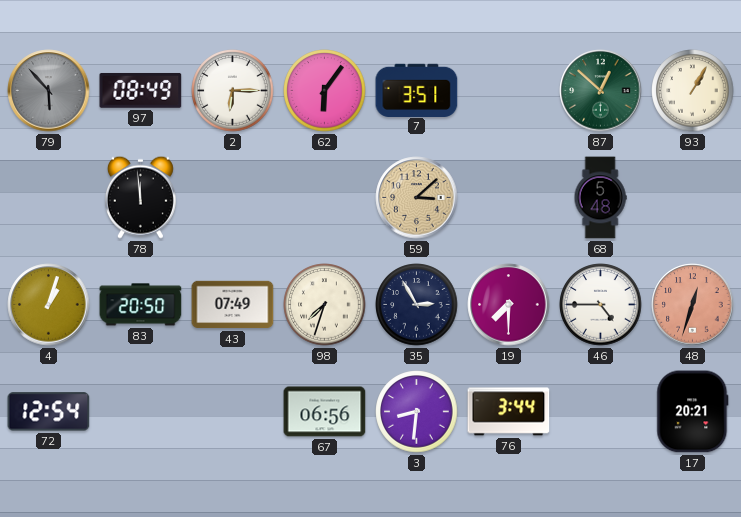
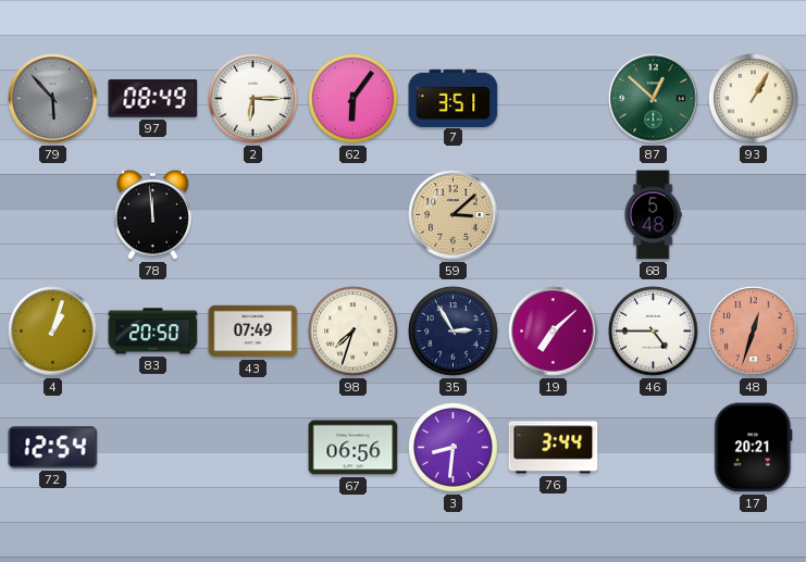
19: 7:30 -> 7:08 (554, 332)
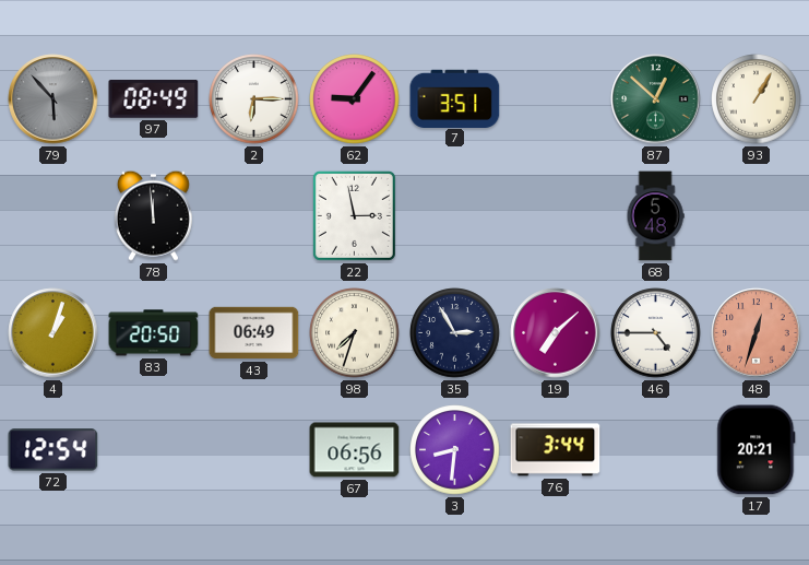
62: 6:06 -> 9:06 (355, 99)
22: none -> 2:58 (354, 215)
59: 3:08 -> none (454, 215)
43: 07:49 -> 06:49 (254, 333)
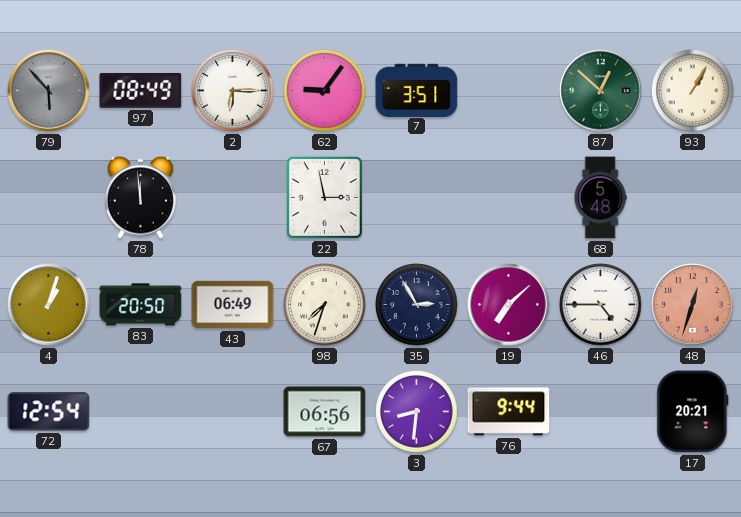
76: 3:44 -> 9:44 (509, 412)
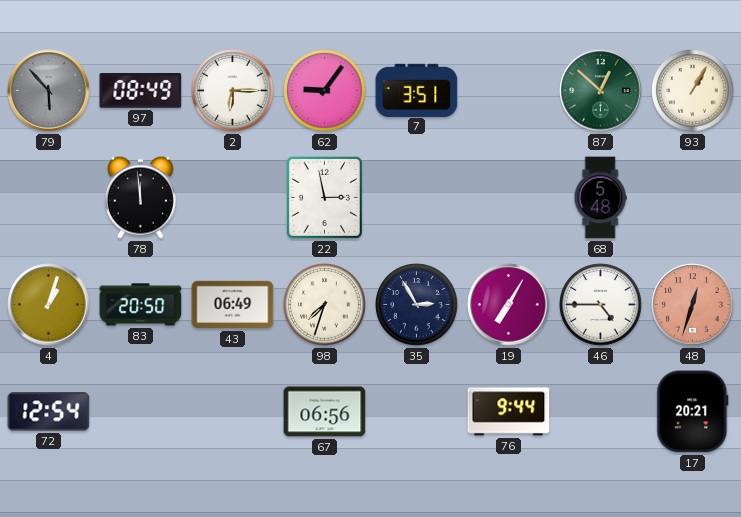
19: 7:08 -> 7:05 (509, 305)
3: 8:31 -> none (417, 412)
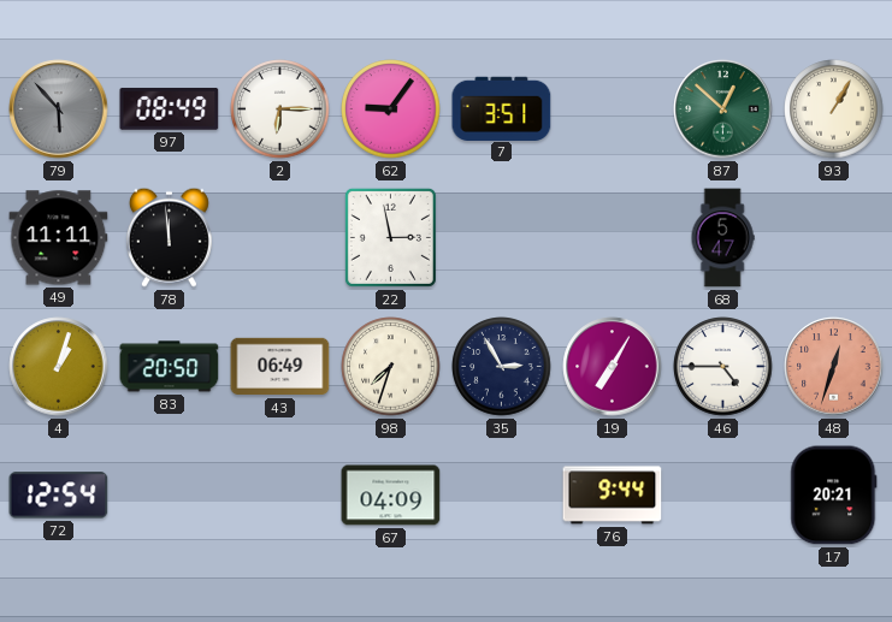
49: none -> 11:11 (59, 238)
68: 5:48 -> 5:47 (722, 238)
67: 06:56 -> 04:09 (391, 496)
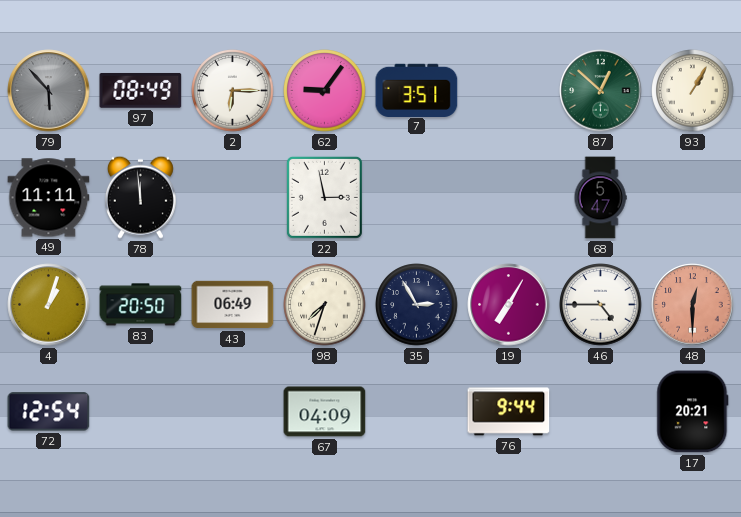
48: 12:33 -> 12:30 (693, 305)
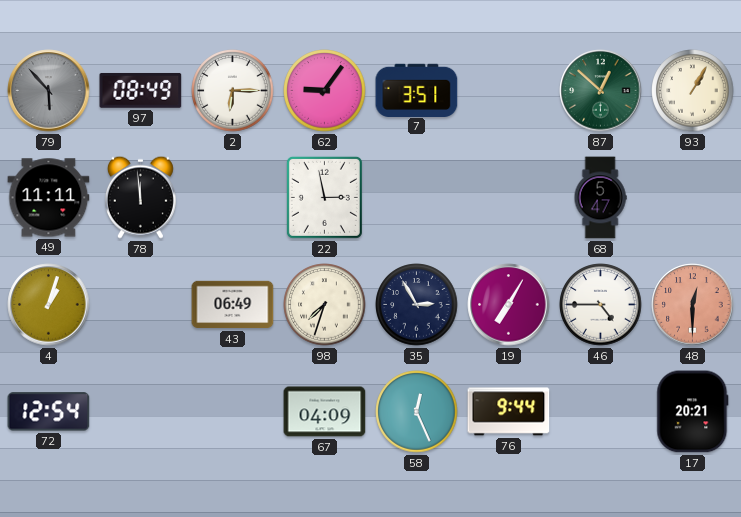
83: 20:50 -> none (141, 305)
58: none -> 12:26 (417, 412)
